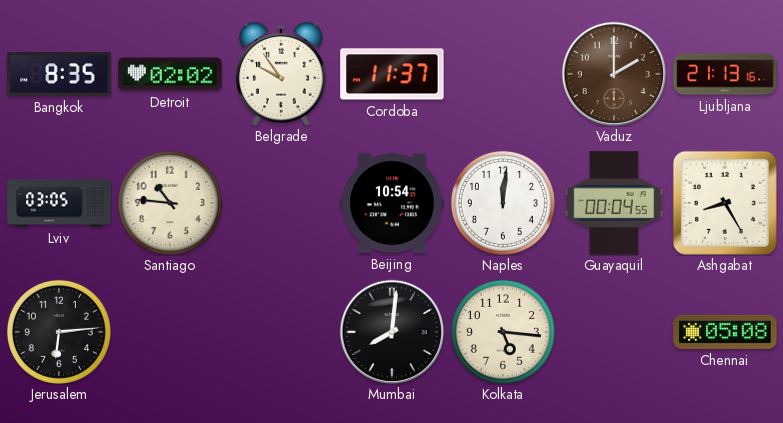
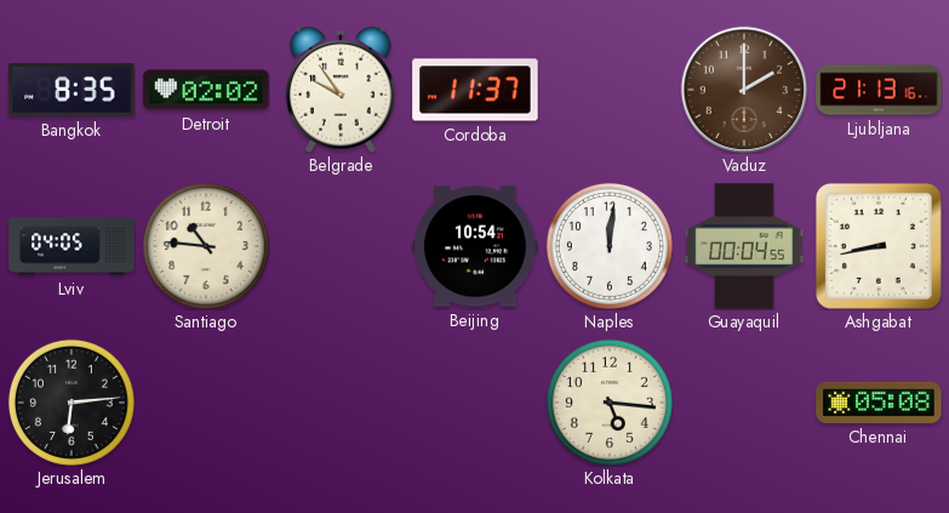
Lviv: 03:05 -> 04:05 (72, 246)
Ashgabat: 8:25 -> 8:43 (879, 246)
Mumbai: 8:01 -> none (392, 332)
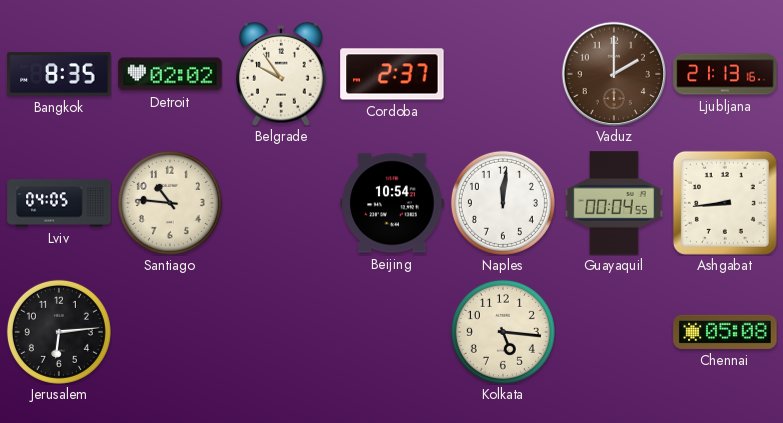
Cordoba: 11:37 -> 2:37 (392, 74)
Ashgabat: 8:43 -> 8:44 (725, 203)
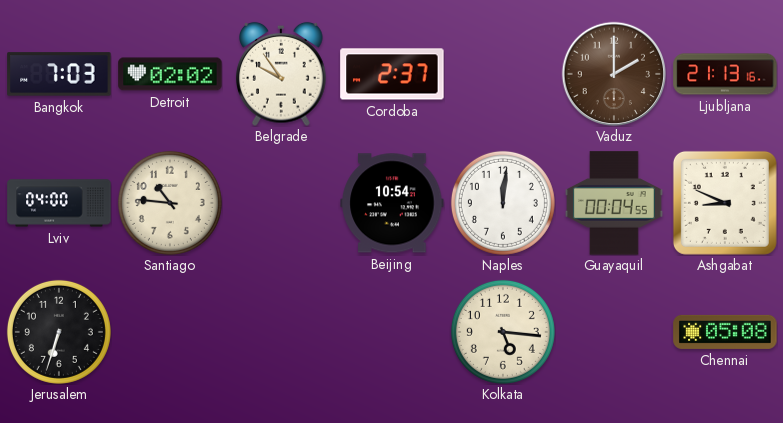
Bangkok: 8:35 -> 7:03 (59, 74)
Lviv: 04:05 -> 04:00 (59, 203)
Ashgabat: 8:44 -> 8:49 (725, 203)
Jerusalem: 6:14 -> 6:33 (59, 332)
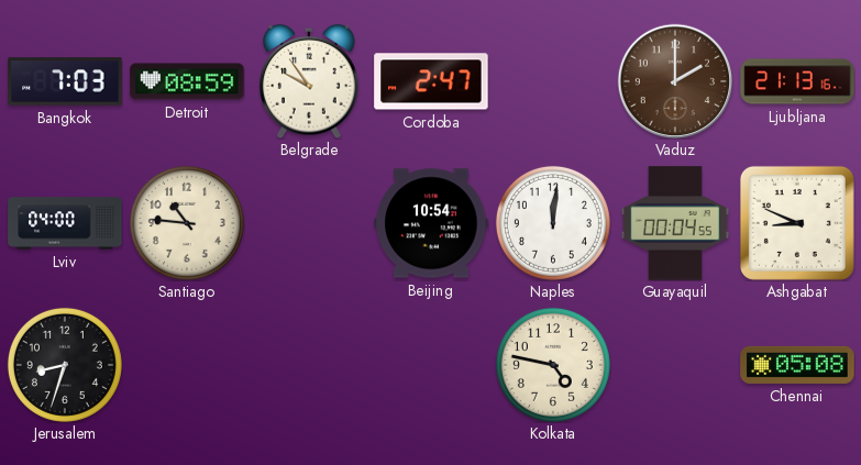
Detroit: 02:02 -> 08:59 (187, 81)
Cordoba: 2:37 -> 2:47 (431, 81)
Jerusalem: 6:33 -> 8:33 (65, 365)
Kolkata: 5:16 -> 4:47 (553, 365)
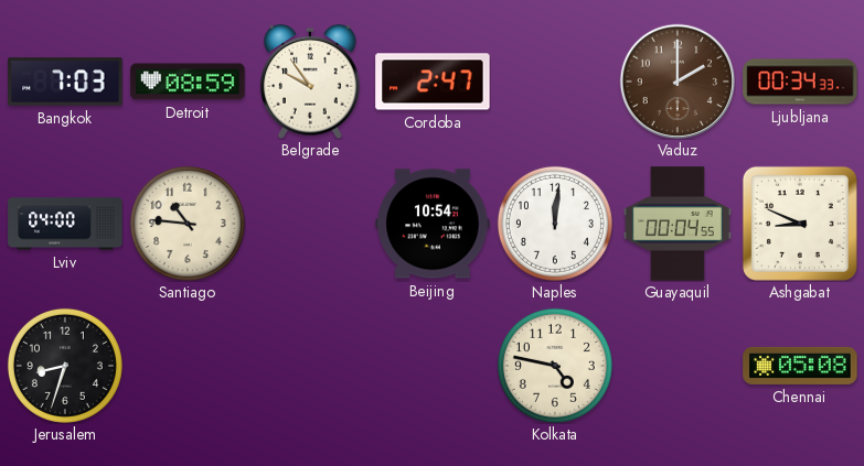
Ljubljana: 21:13 -> 00:34 (800, 82)
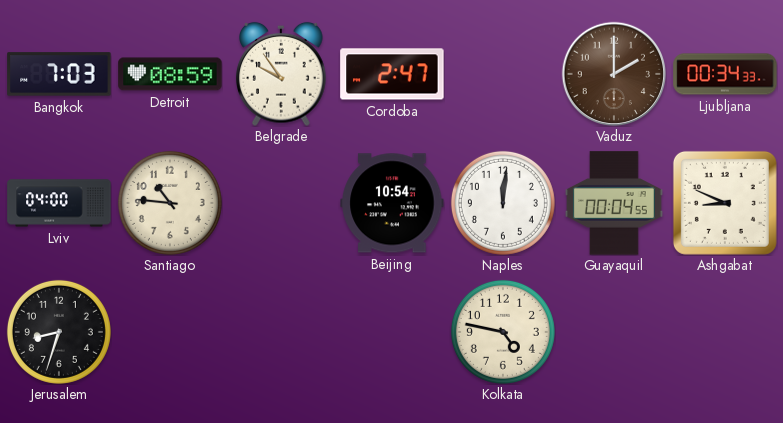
Chennai: 05:08 -> none (800, 366)
